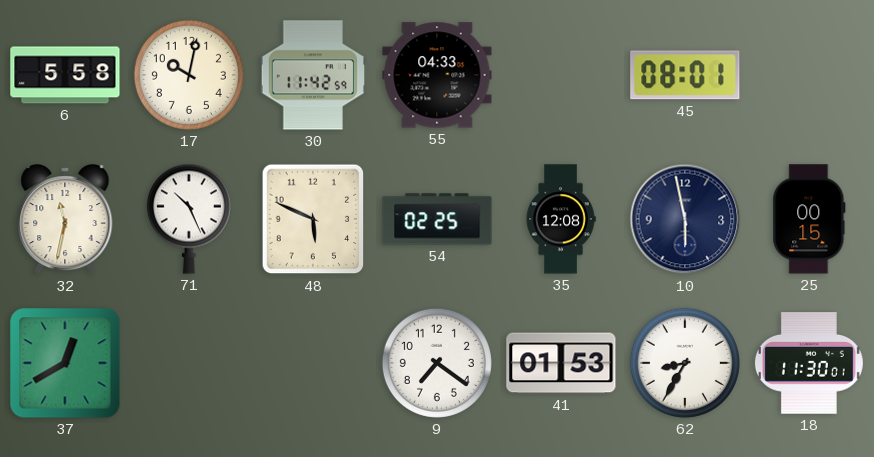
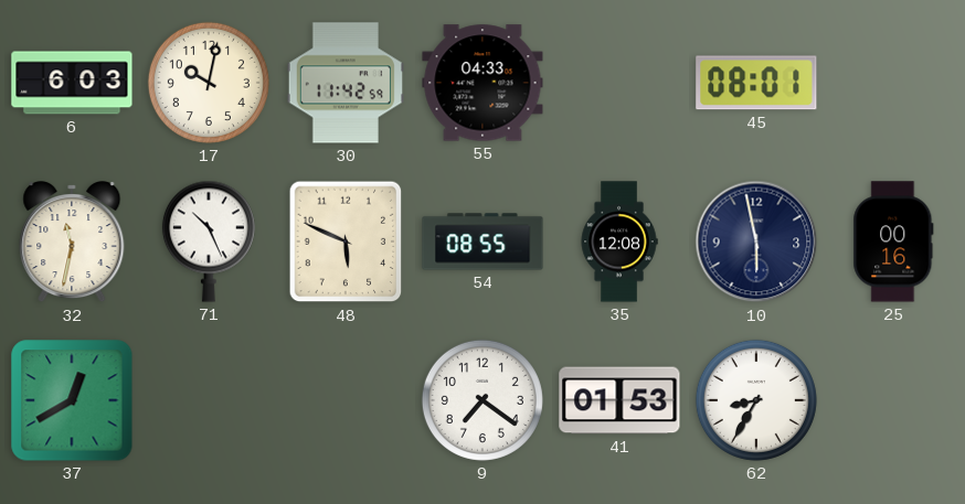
6: 5:58 -> 6:03 (72, 83)
54: 02:25 -> 08:55 (482, 242)
25: 00:15 -> 00:16 (893, 242)
18: 11:30 -> none (809, 363)
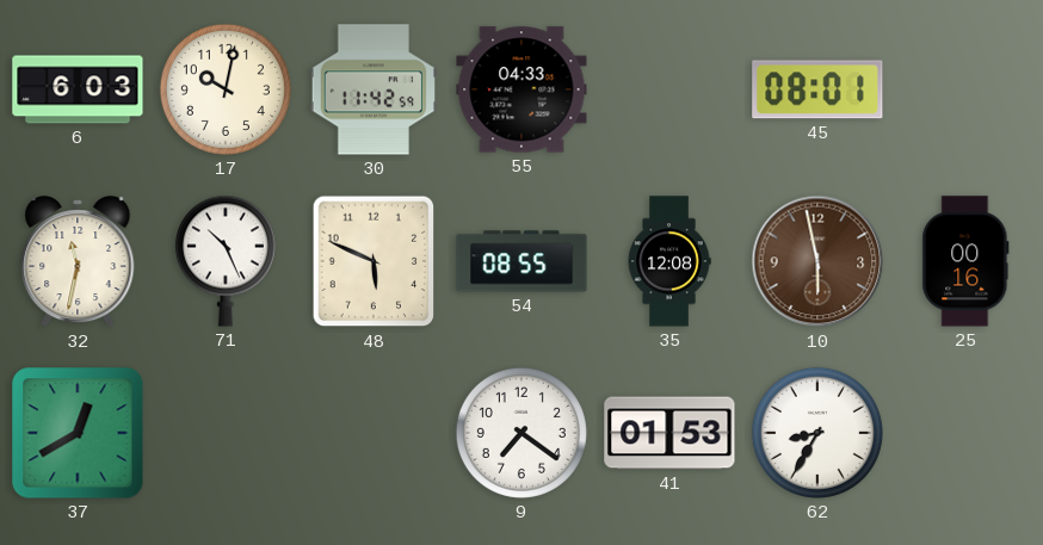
10 dial: navy -> brown (817, 261)
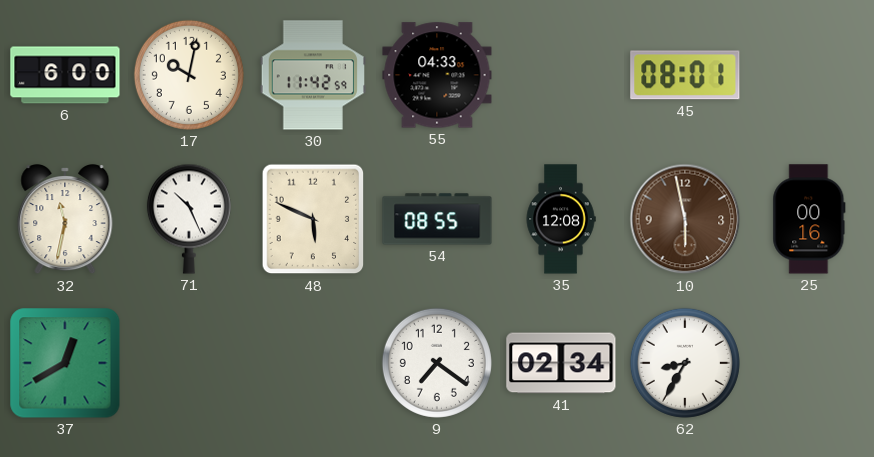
6: 6:03 -> 6:00 (65, 75)
41: 01:53 -> 02:34 (561, 363)
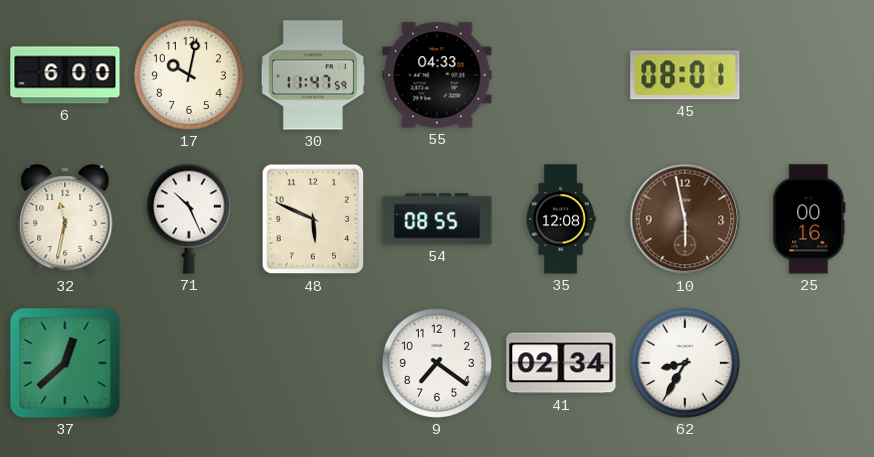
30: 11:42 -> 11:47 (312, 75)
37: 12:40 -> 12:38 (65, 363)
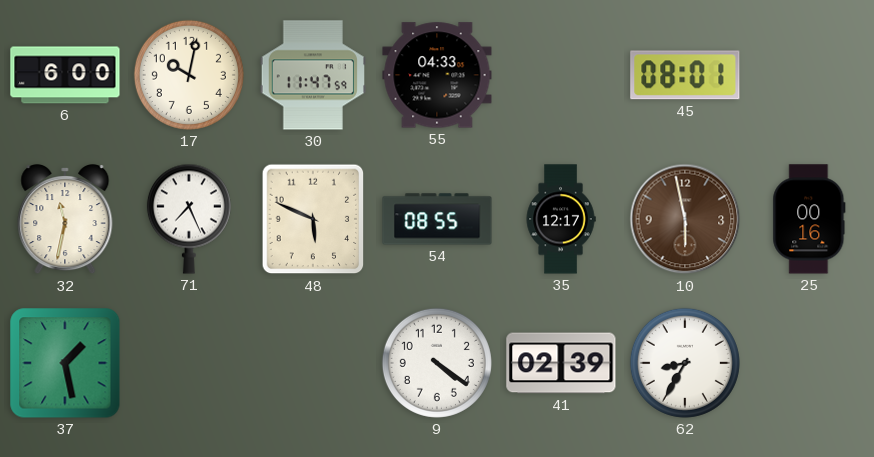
71: 10:26 -> 7:26 (189, 219)
35: 12:08 -> 12:17 (561, 219)
37: 12:38 -> 1:28 (65, 363)
9: 7:21 -> 4:21 (437, 363)
41: 02:34 -> 02:39 (561, 363)
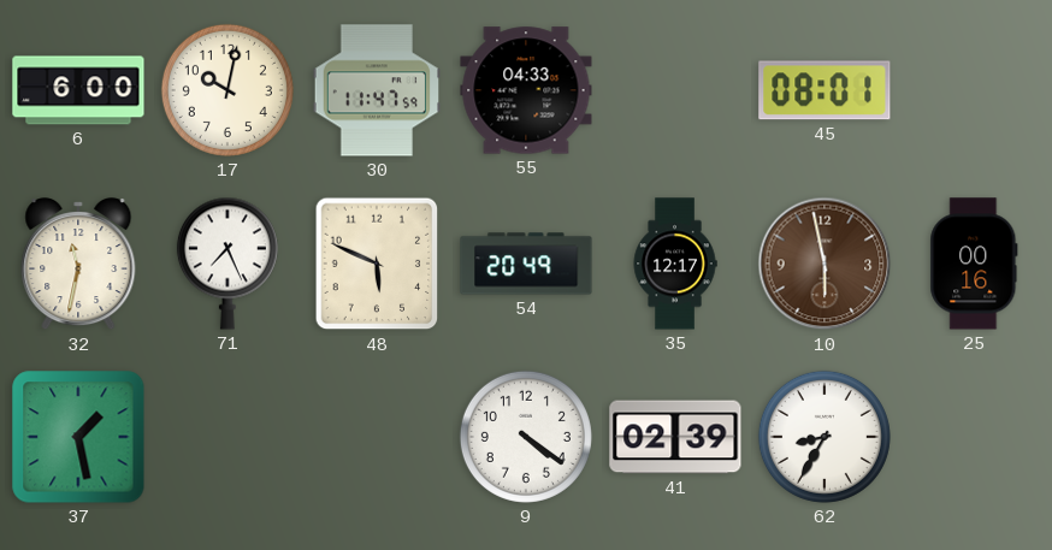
54: 08:55 -> 20:49 (526, 264)
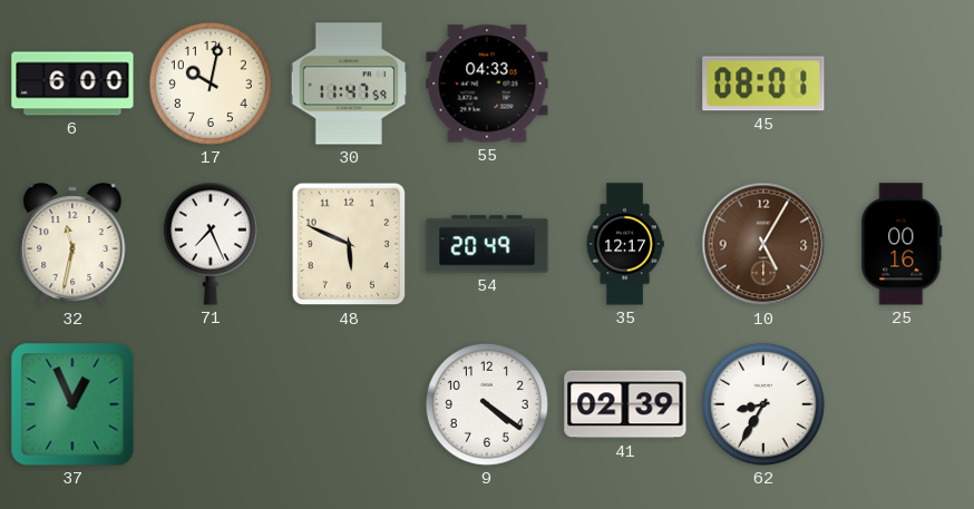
10: 5:58 -> 5:05 (763, 244)
37: 1:28 -> 12:56 (72, 404)
